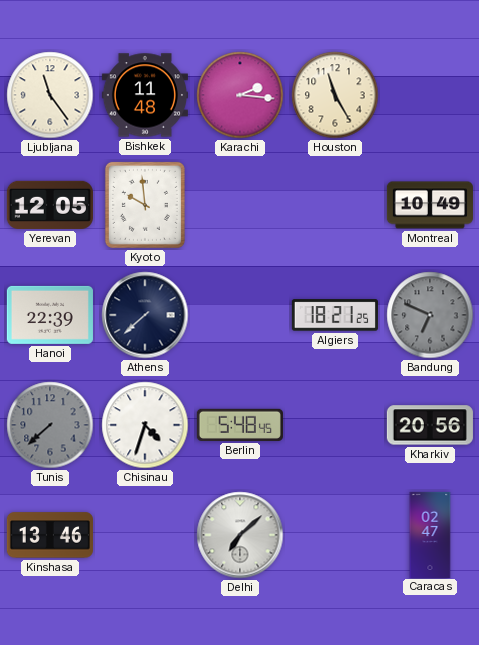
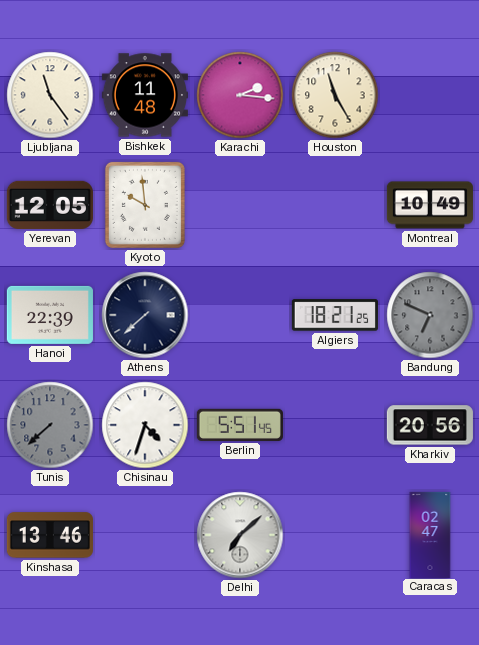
Berlin: 5:48 -> 5:51 (240, 425)
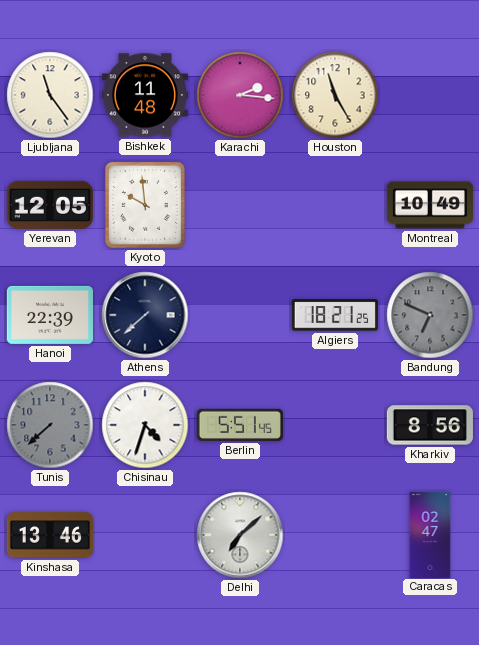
Kharkiv: 20:56 -> 8:56 (430, 425)
